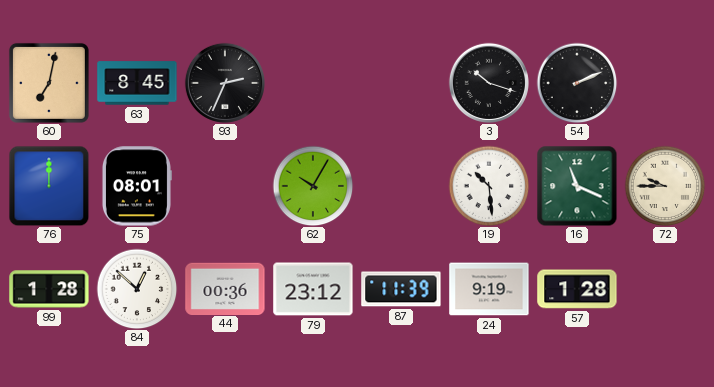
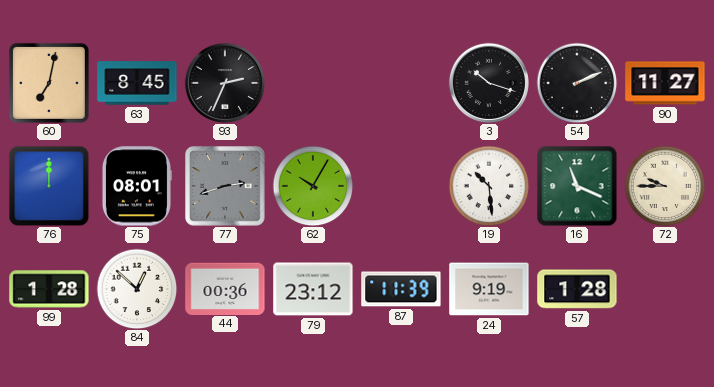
90: none -> 11:27 (665, 83)
77: none -> 2:42 (225, 186)
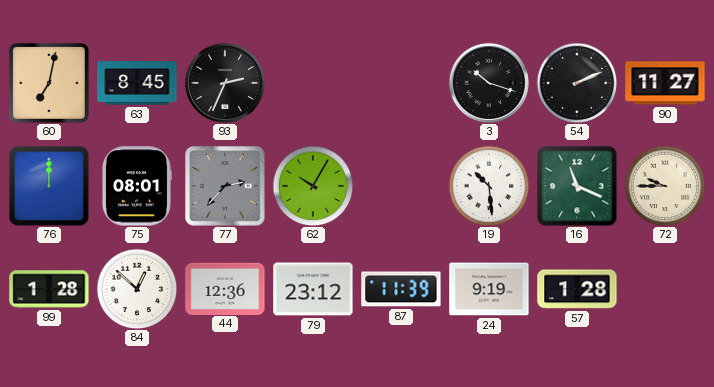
77: 2:42 -> 2:37 (225, 186)
44: 00:36 -> 12:36 (225, 288)
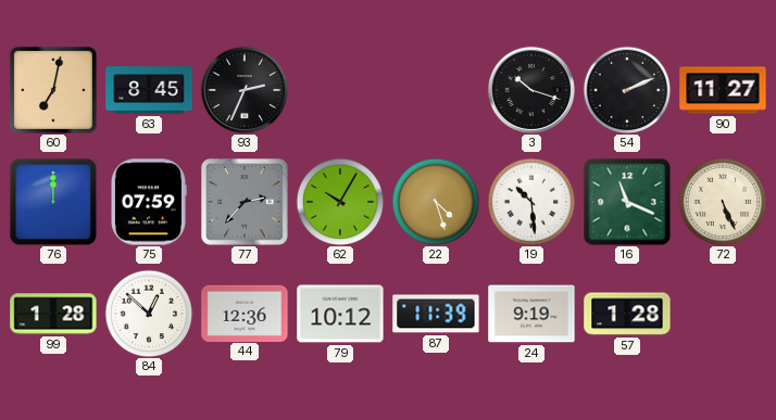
75: 08:01 -> 07:59 (148, 202)
22: none -> 4:27 (436, 202)
72: 9:45 -> 5:26 (723, 202)
79: 23:12 -> 10:12 (340, 314)
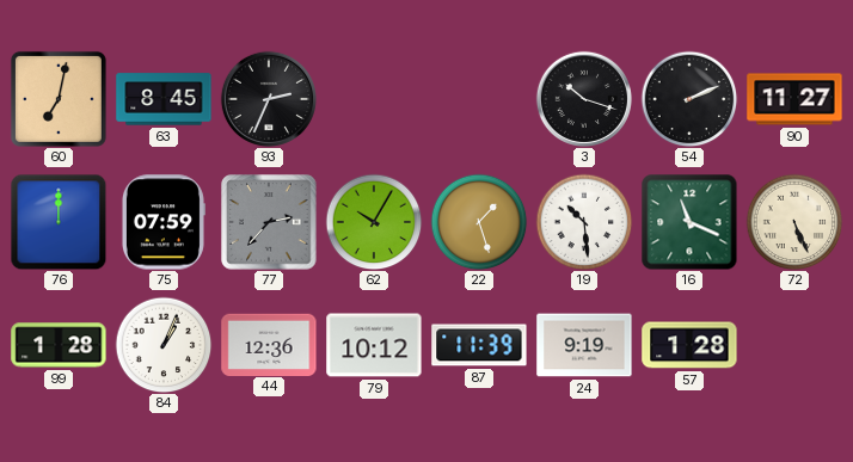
22: 4:27 -> 1:27 (479, 222)
84: 12:52 -> 1:04 (164, 345)
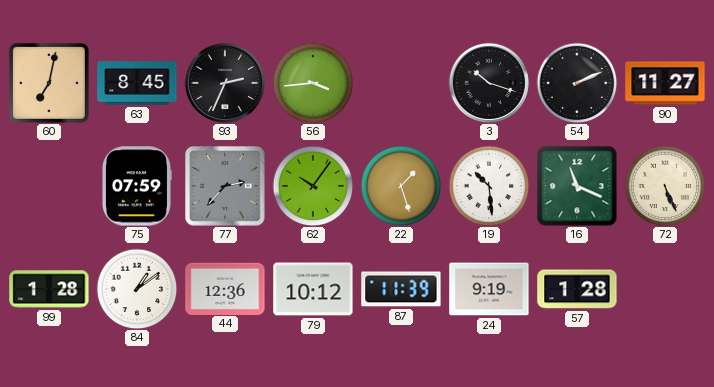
56: none -> 3:44 (313, 83)
76: 12:00 -> none (59, 222)
62: 10:05 -> 10:06 (313, 186)
84: 1:04 -> 1:09 (137, 289)
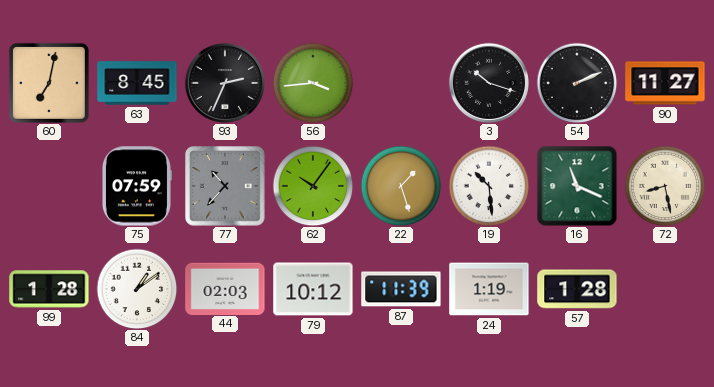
77: 2:37 -> 10:37 (225, 186)
72: 5:26 -> 8:28 (665, 186)
44: 12:36 -> 02:03 (225, 288)
24: 9:19 -> 1:19 (489, 289)
